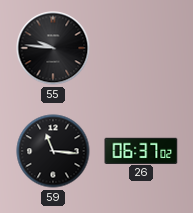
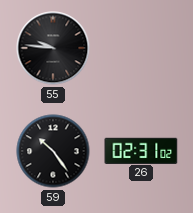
59: 11:16 -> 10:24 (53, 151)
26: 06:37 -> 02:31 (141, 150)
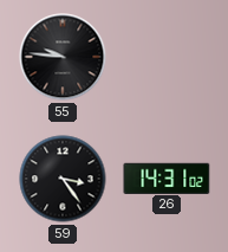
59: 10:24 -> 3:24 (63, 179)
26: 02:31 -> 14:31 (167, 177)
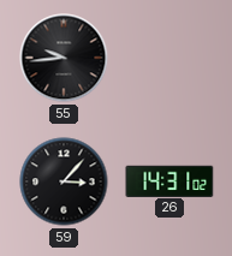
55: 9:46 -> 9:44 (64, 58)
59: 3:24 -> 3:07 (64, 181)
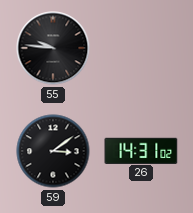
55: 9:44 -> 9:46 (53, 48)
59: 3:07 -> 3:09 (53, 151)
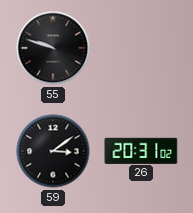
55: 9:46 -> 9:48 (53, 48)
26: 14:31 -> 20:31 (141, 150)
